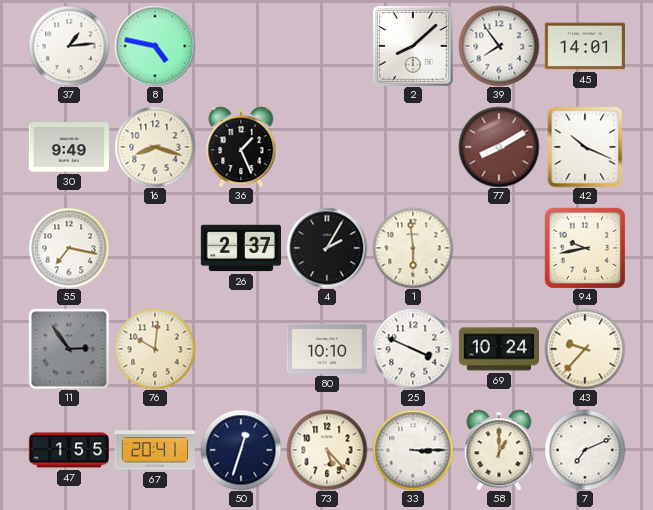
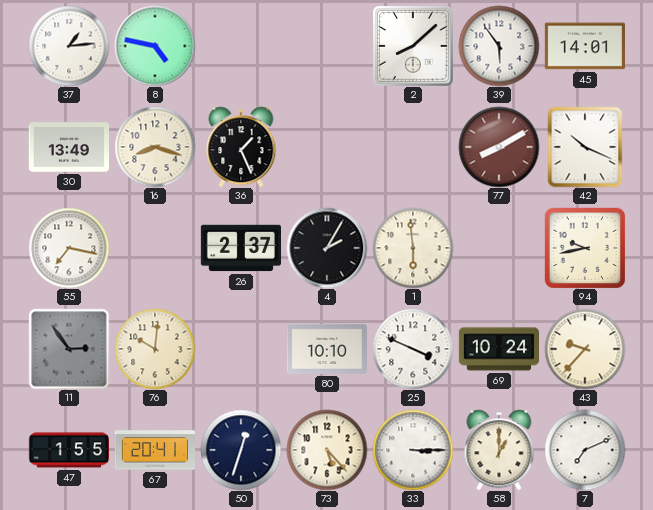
39: 7:54 -> 5:54 (499, 46)
30: 9:49 -> 13:49 (68, 147)
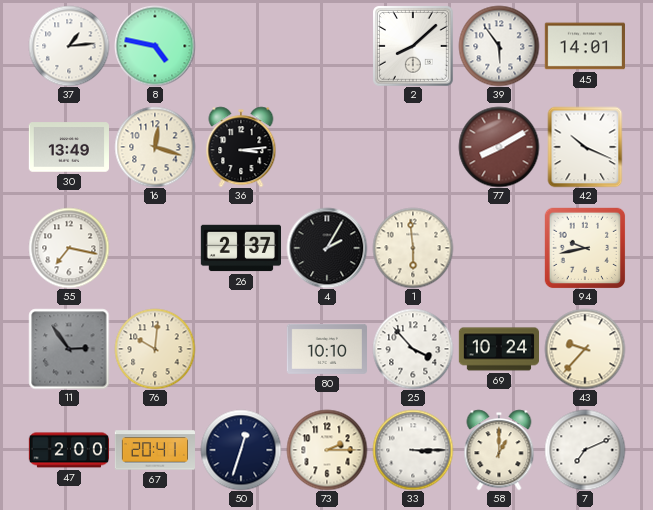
16: 8:18 -> 12:18 (155, 147)
36: 1:26 -> 3:14 (241, 147)
25: 3:49 -> 3:53 (413, 349)
47: 1:55 -> 2:00 (68, 450)
73: 5:23 -> 2:15 (327, 450)
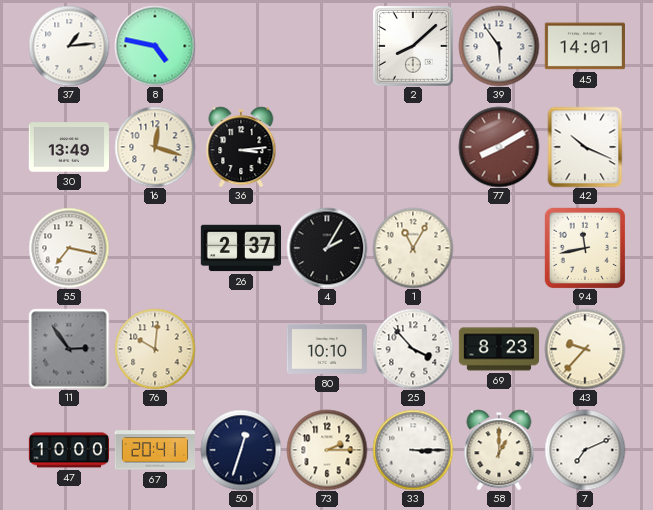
1: 5:59 -> 11:05 (413, 248)
94: 9:43 -> 11:43 (585, 248)
69: 10:24 -> 8:23 (498, 349)
47: 2:00 -> 10:00 (68, 450)
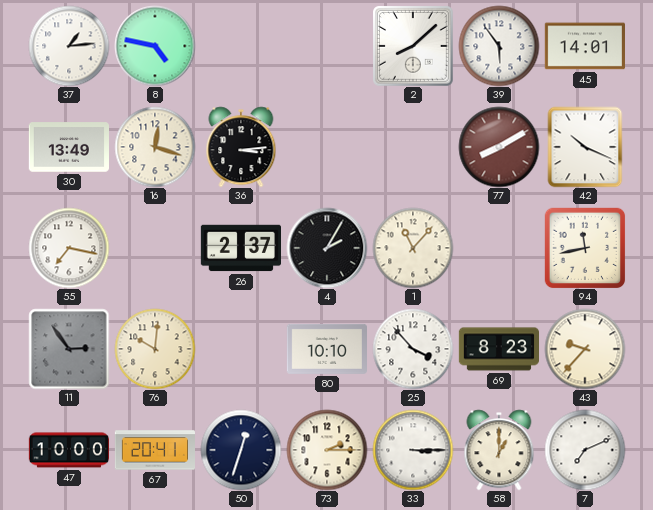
1: 11:05 -> 11:07 (413, 248)
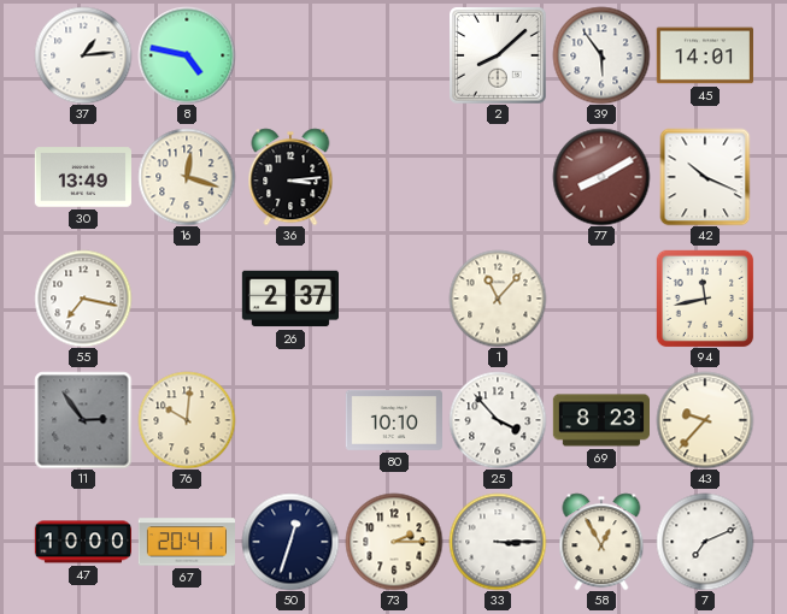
4: 2:05 -> none (327, 248)
58: 1:00 -> 12:55 (601, 542)
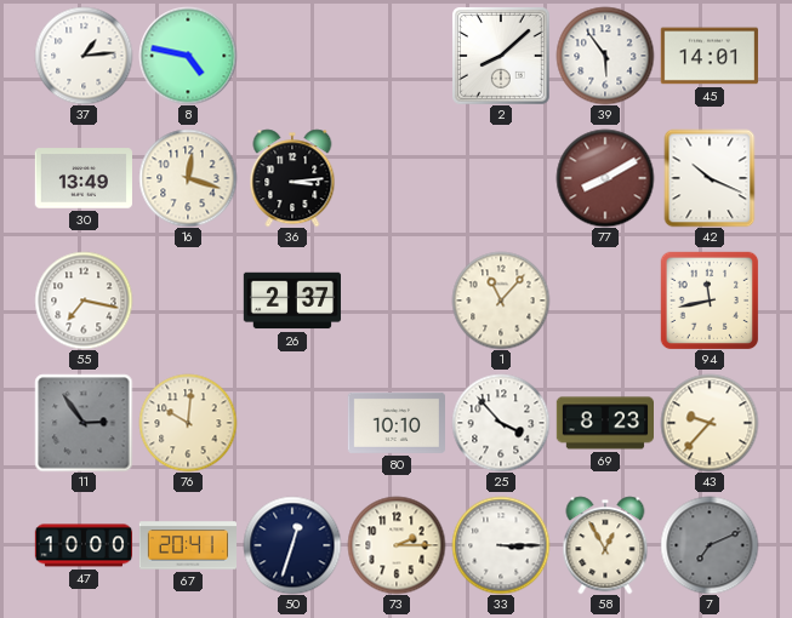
7 dial: white -> grey (710, 545)
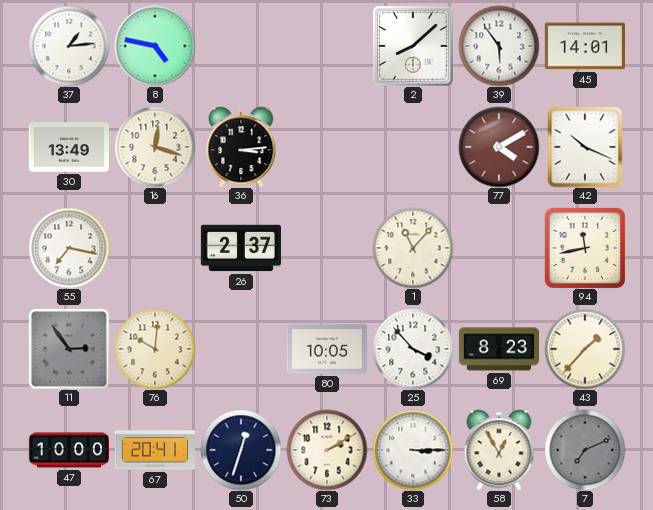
77: 8:10 -> 4:10 (499, 147)
80: 10:10 -> 10:05 (326, 349)
43: 9:37 -> 1:37 (585, 349)
73: 2:15 -> 2:10 (327, 450)
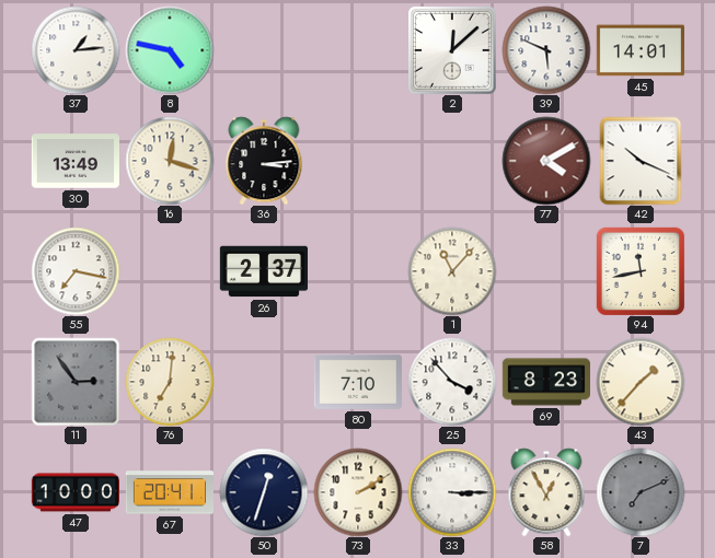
2: 8:08 -> 12:08 (452, 50)
39: 5:54 -> 5:49 (546, 50)
76: 10:01 -> 7:01 (170, 382)
80: 10:05 -> 7:10 (357, 382)
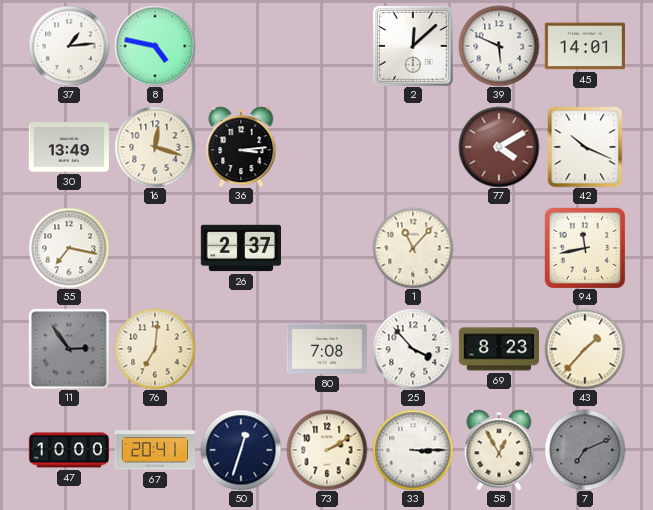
80: 7:10 -> 7:08 (326, 349)
